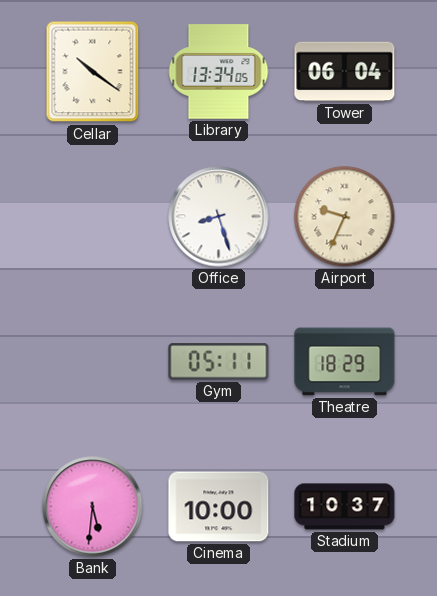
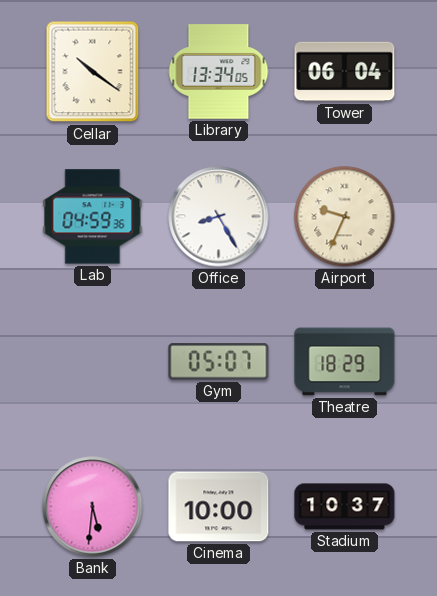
Lab: none -> 04:59 (93, 217)
Office: 8:27 -> 8:25 (219, 217)
Gym: 05:11 -> 05:07 (219, 362)
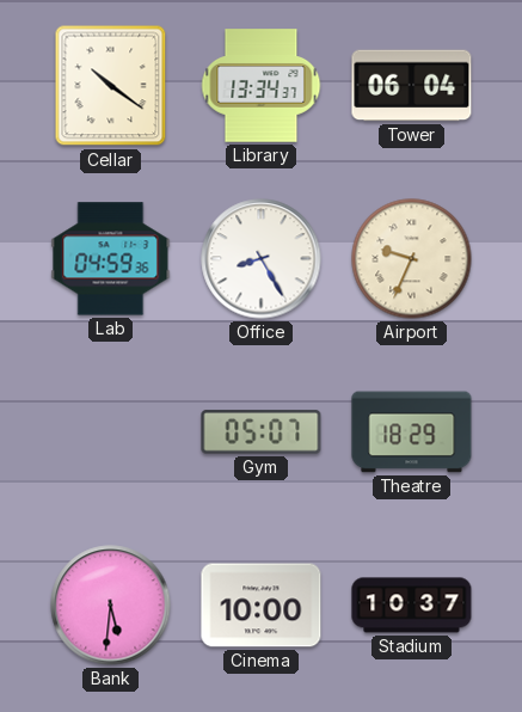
Library: 13:34:05 -> 13:34:37 (262, 86)
